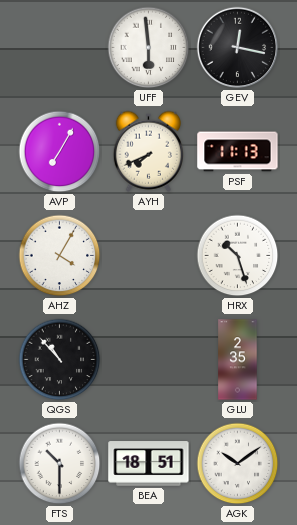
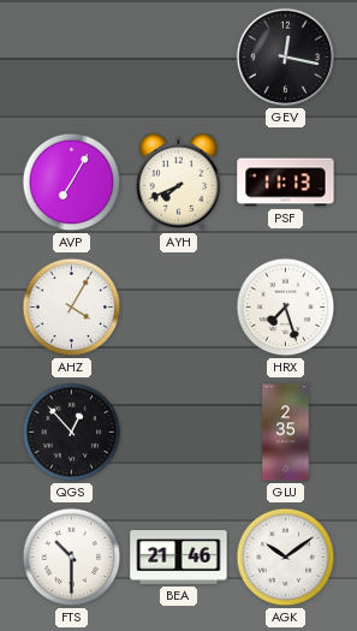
UFF: 5:59 -> none (149, 48)
HRX: 10:27 -> 7:27 (286, 308)
QGS: 10:53 -> 12:53 (72, 433)
BEA: 18:51 -> 21:46 (179, 558)
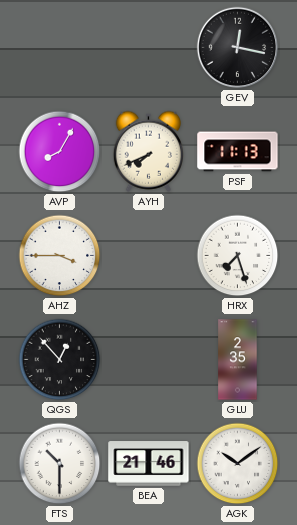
AVP: 7:05 -> 8:05 (60, 152)
AHZ: 4:05 -> 3:45 (60, 256)
